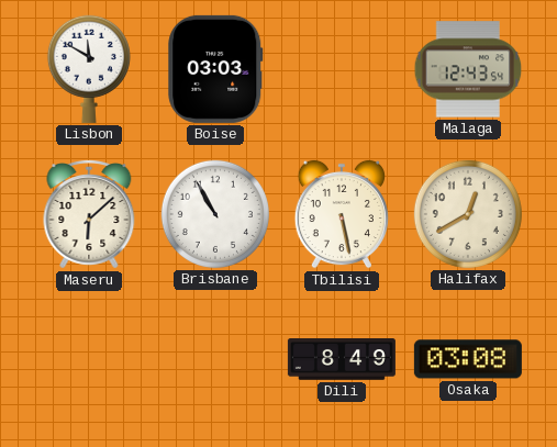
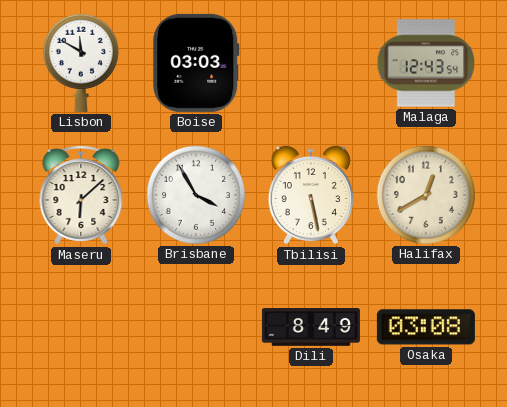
Brisbane: 10:55 -> 3:55 (196, 195)
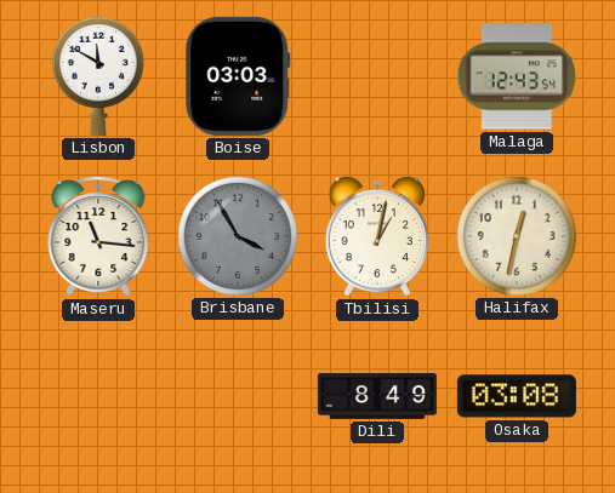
Maseru: 6:08 -> 11:16 (98, 237)
Brisbane dial: white -> grey (238, 236)
Tbilisi: 5:28 -> 1:02 (376, 236)
Halifax: 12:40 -> 12:32 (517, 236)
